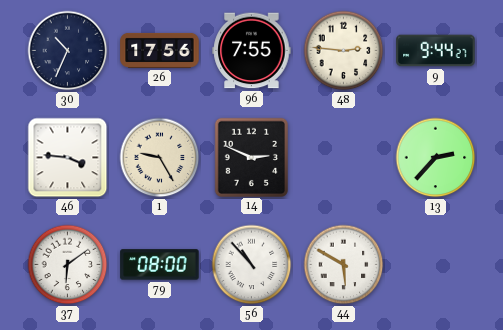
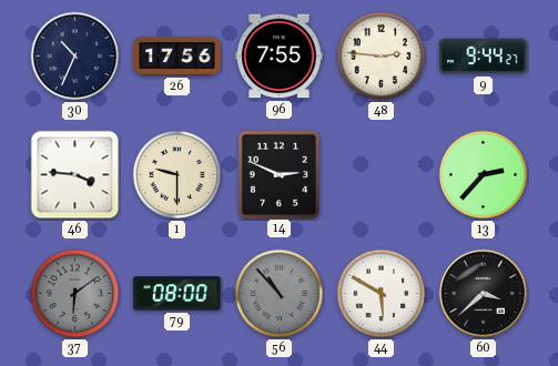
1: 9:25 -> 9:30 (177, 175)
37 dial: white -> grey (75, 294)
56 dial: white -> grey (280, 294)
60: none -> 3:38 (484, 294)
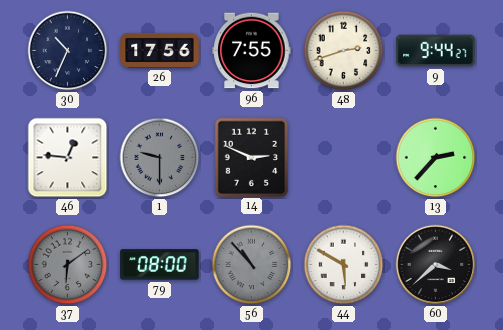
48: 2:46 -> 2:42 (344, 51)
46: 3:46 -> 12:46 (68, 158)
1 dial: cream -> grey (160, 158)
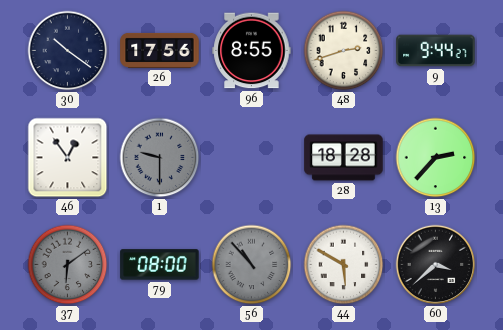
30: 10:34 -> 10:21 (68, 51)
96: 7:55 -> 8:55 (252, 51)
46: 12:46 -> 12:54 (68, 158)
14: 2:49 -> none (251, 157)
28: none -> 18:28 (344, 158)
